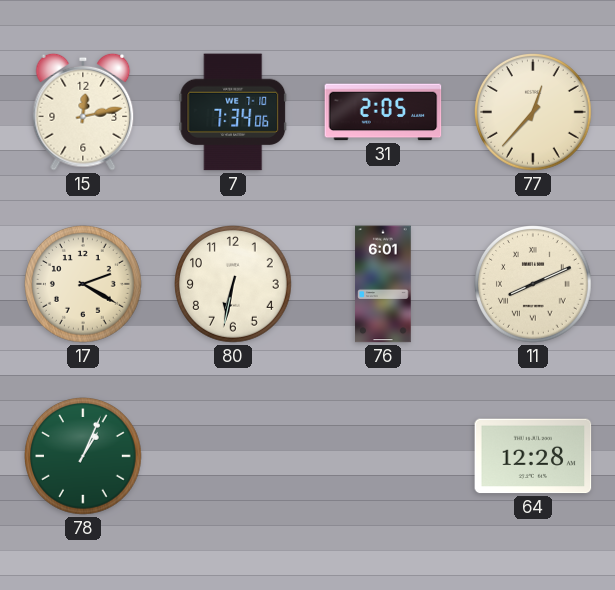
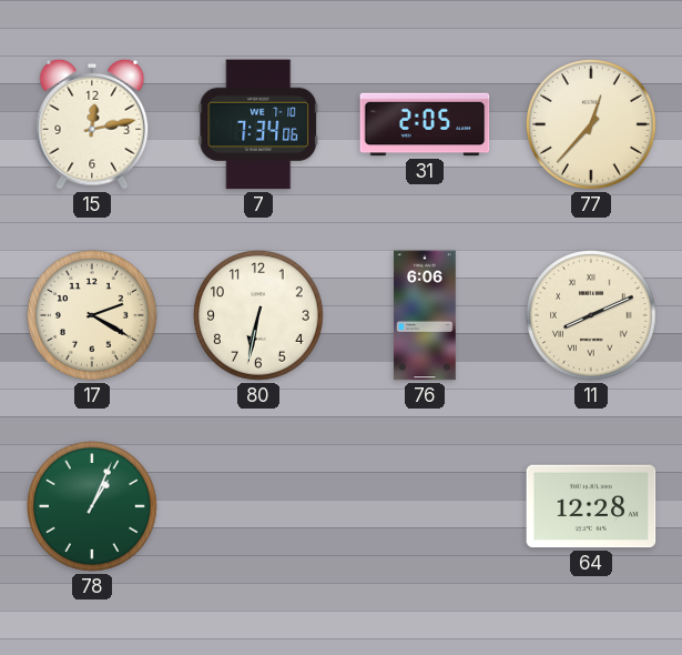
76: 6:01 -> 6:06 (425, 315)
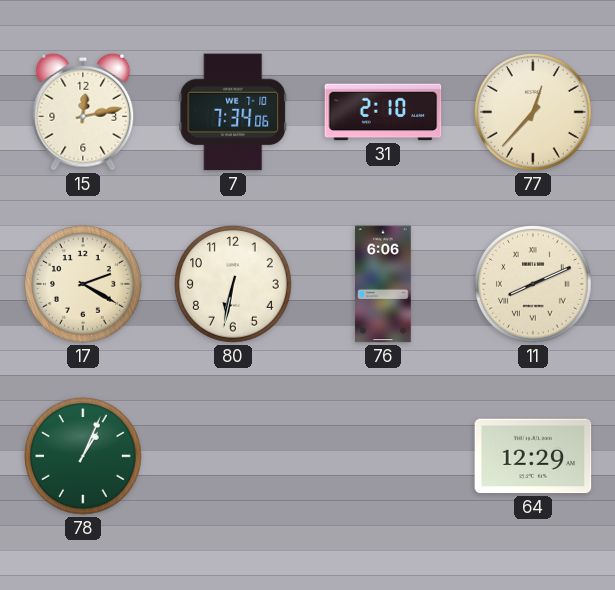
31: 2:05 -> 2:10 (383, 112)
64: 12:28 -> 12:29 (533, 456)
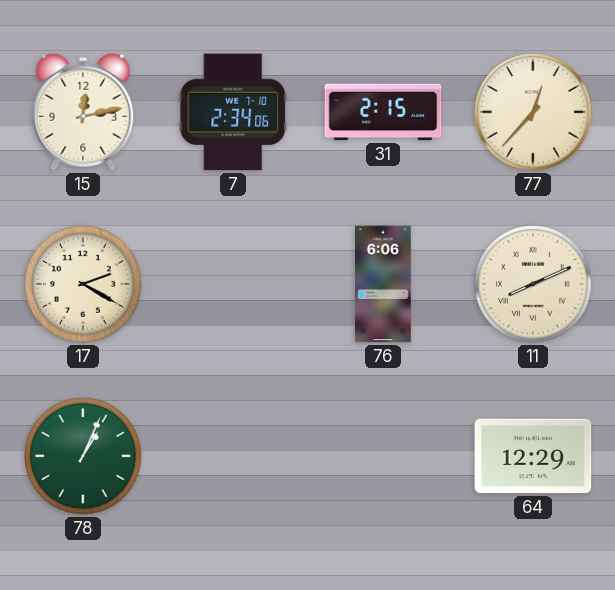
7: 7:34 -> 2:34 (233, 112)
31: 2:10 -> 2:15 (383, 112)
80: 6:32 -> none (234, 285)
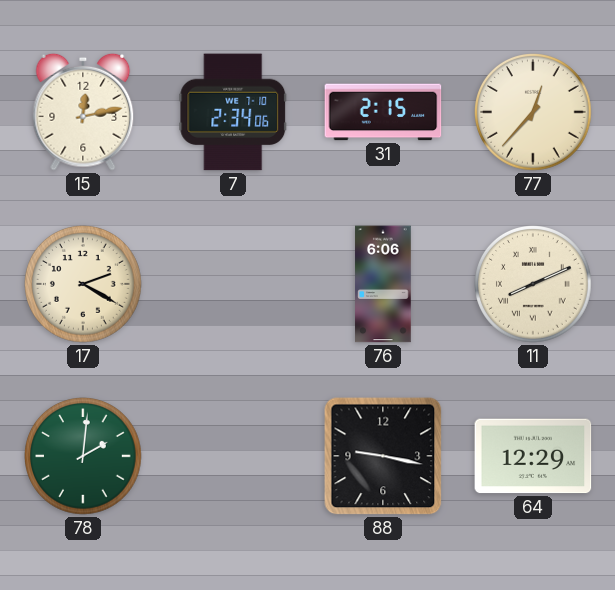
78: 1:04 -> 2:01 (84, 457)
88: none -> 9:17 (383, 456)
